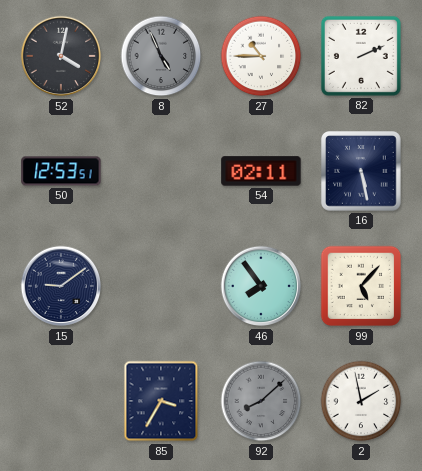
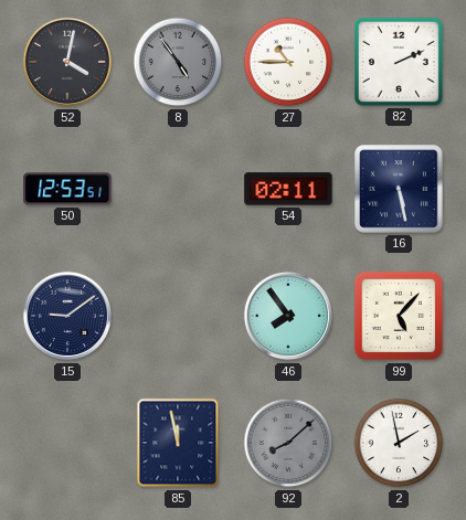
8: 4:56 -> 4:54 (178, 62)
85: 3:35 -> 11:58 (178, 443)
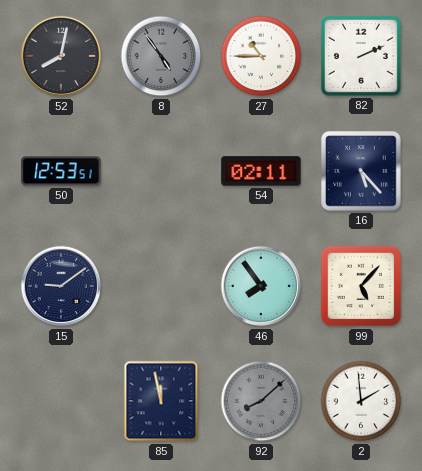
52: 4:02 -> 8:02 (61, 56)
16: 5:28 -> 5:23 (361, 171)
2: 1:58 -> 1:59 (361, 401)
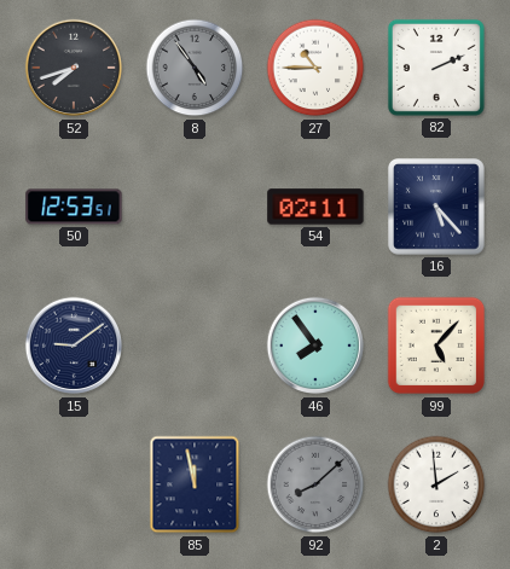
52: 8:02 -> 7:42 (74, 68)
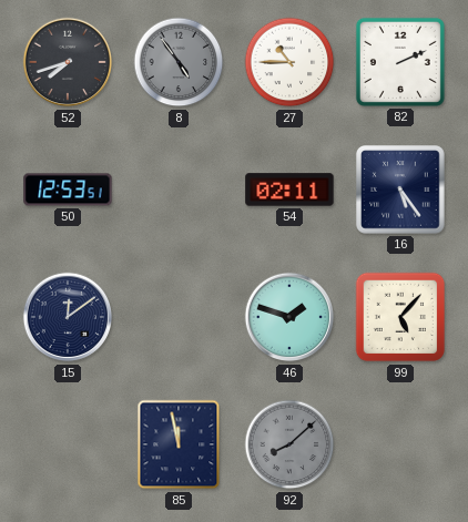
16: 5:23 -> 5:24 (400, 190)
15: 9:09 -> 12:09 (68, 317)
46: 7:54 -> 1:48 (289, 317)
2: 1:59 -> none (436, 484)
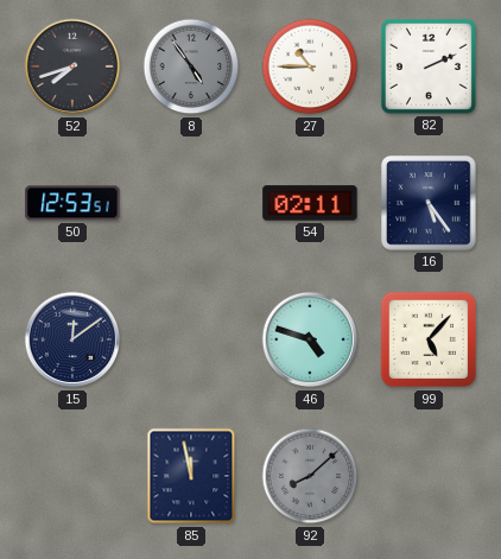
46: 1:48 -> 4:48 (310, 339)
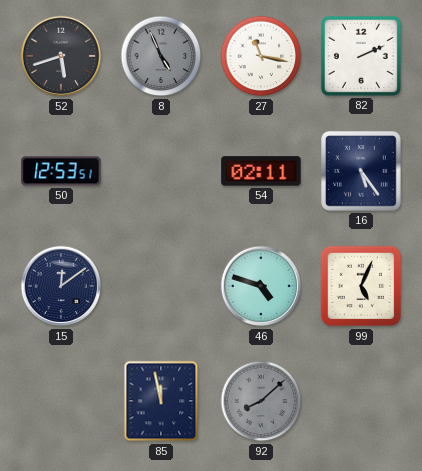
52: 7:42 -> 5:42 (61, 56)
8: 4:54 -> 4:56 (161, 56)
27: 10:45 -> 11:17 (261, 56)
99: 5:07 -> 5:04 (361, 286)
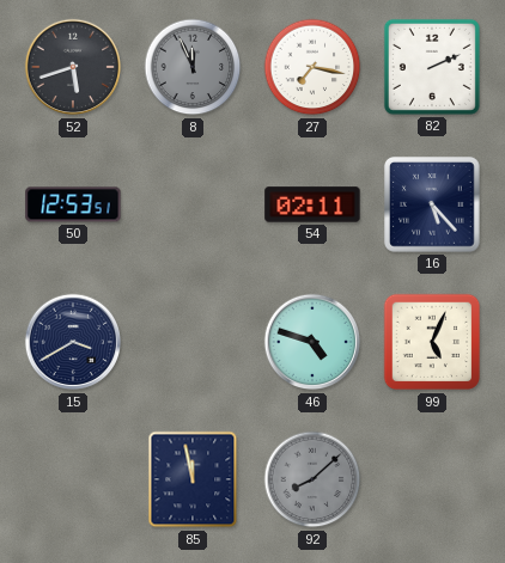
8: 4:56 -> 11:56 (193, 67)
27: 11:17 -> 7:17 (312, 67)
16: 5:24 -> 5:23 (432, 204)
15: 12:09 -> 3:40 (73, 342)
